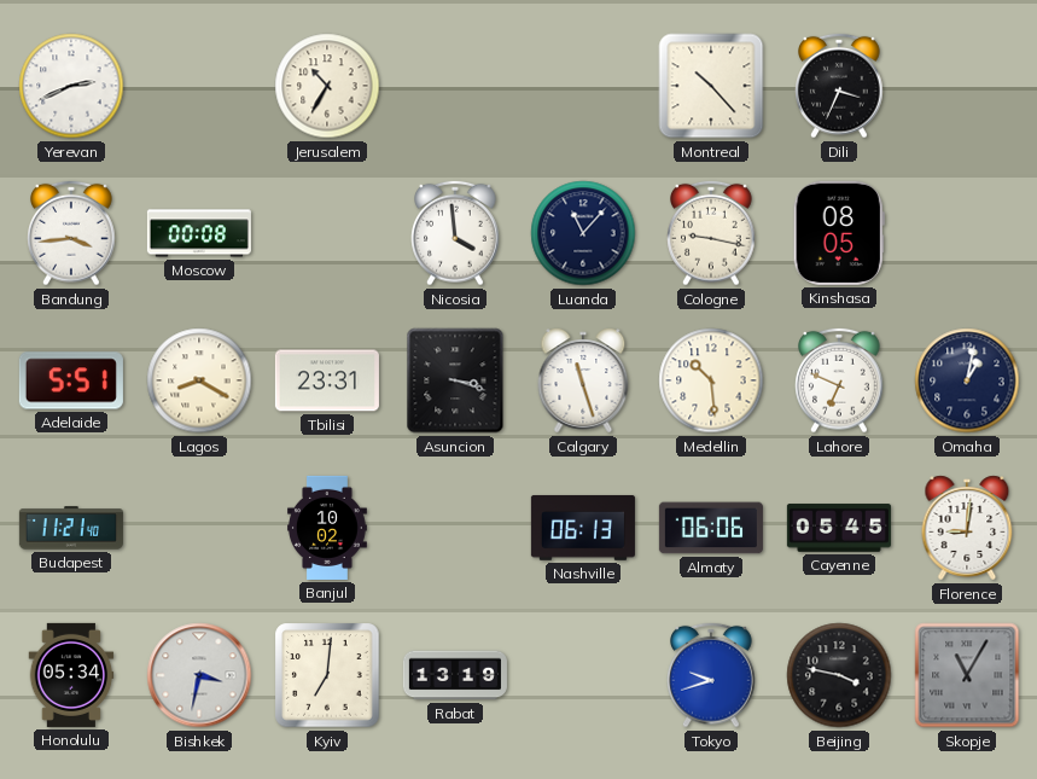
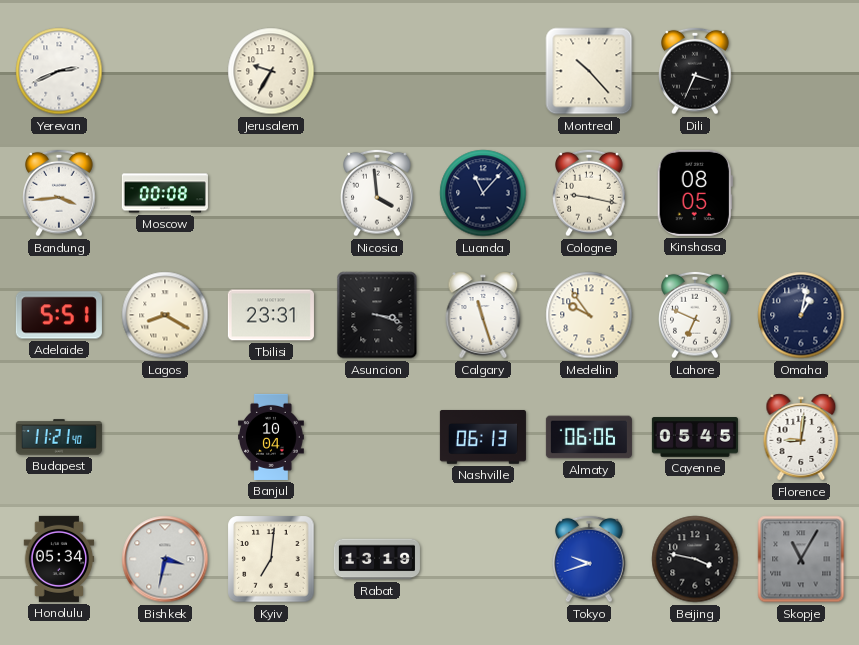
Jerusalem: 10:35 -> 9:35 (271, 71)
Medellin: 10:29 -> 9:54 (589, 315)
Banjul: 10:02 -> 10:04 (272, 437)
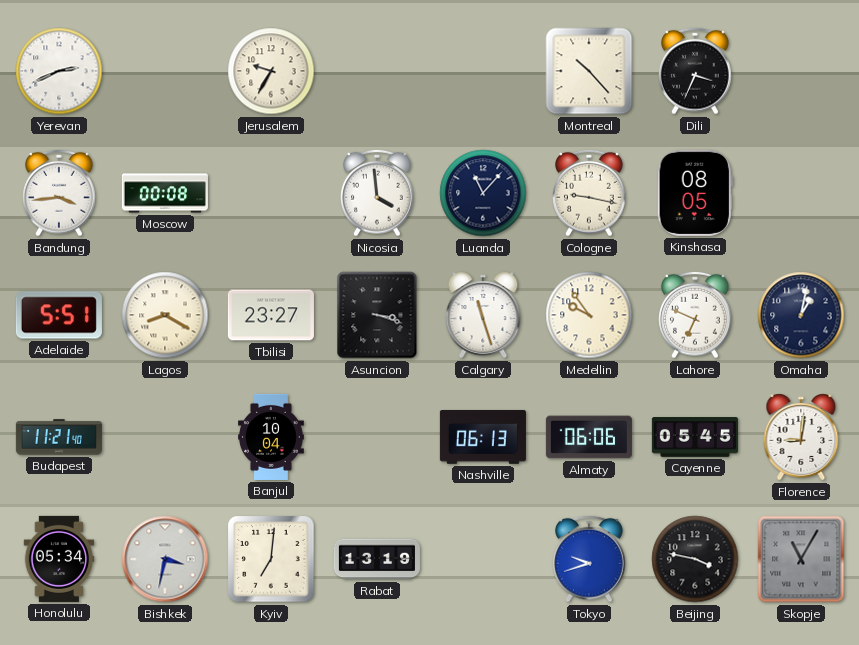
Tbilisi: 23:31 -> 23:27 (271, 315)
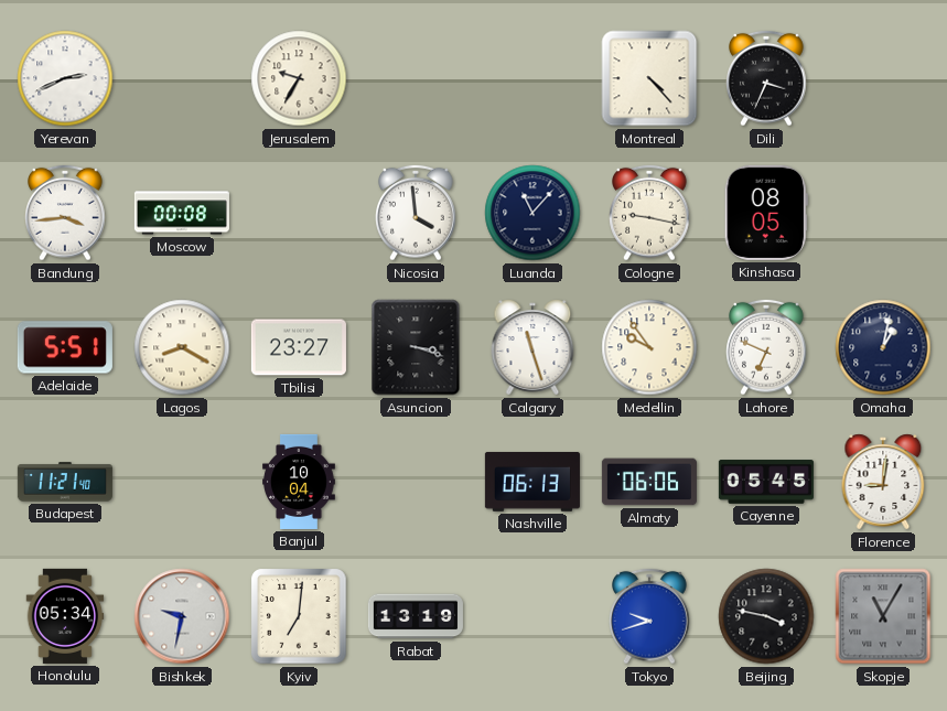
Montreal: 10:23 -> 4:23 (649, 78)
Bishkek: 3:32 -> 9:32 (182, 616)
